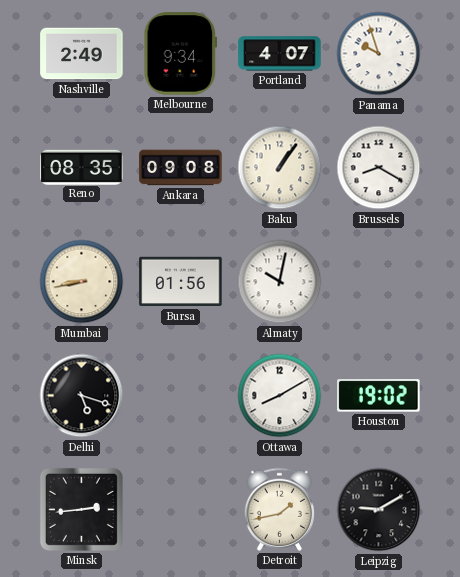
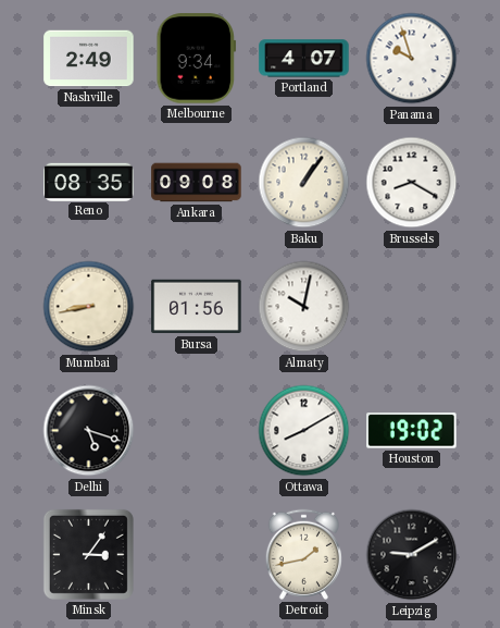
Minsk: 2:44 -> 3:06 (88, 554)
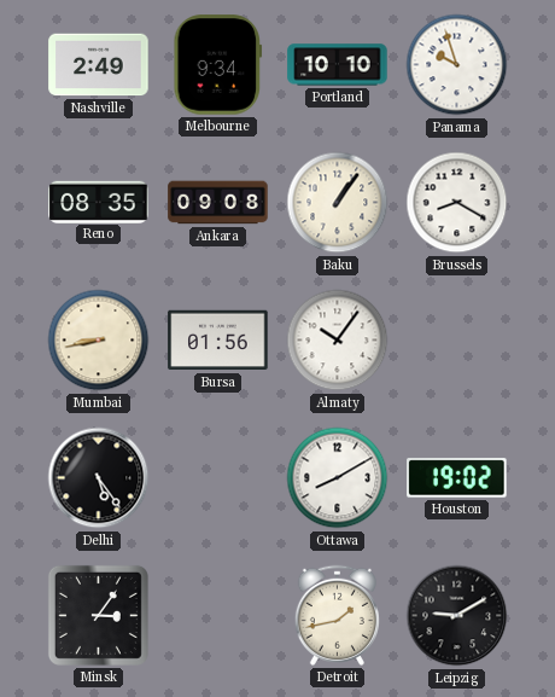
Portland: 4:07 -> 10:10 (338, 65)
Almaty: 10:02 -> 10:06 (338, 341)
Delhi: 5:18 -> 5:24 (99, 478)
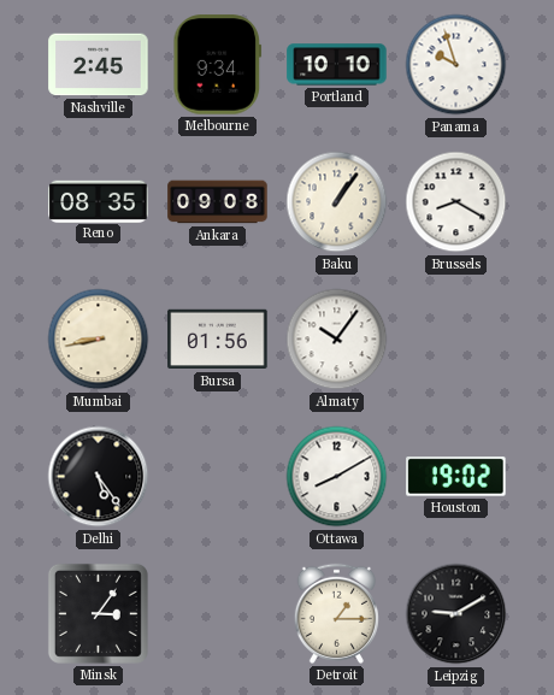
Nashville: 2:49 -> 2:45 (99, 65)
Detroit: 1:43 -> 1:15 (336, 613)
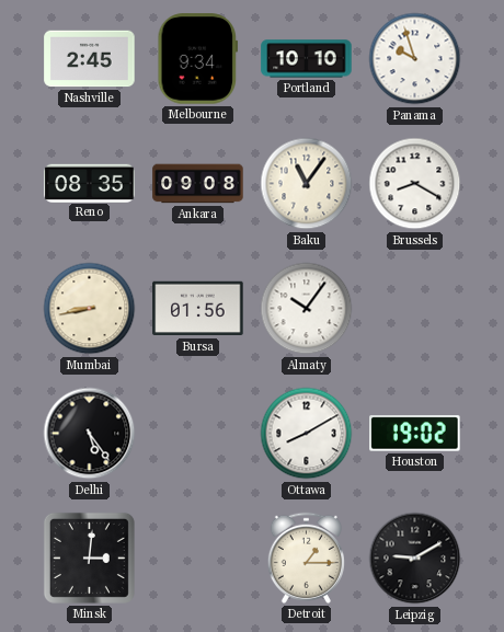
Baku: 1:06 -> 11:06 (307, 184)
Minsk: 3:06 -> 3:01 (89, 558)
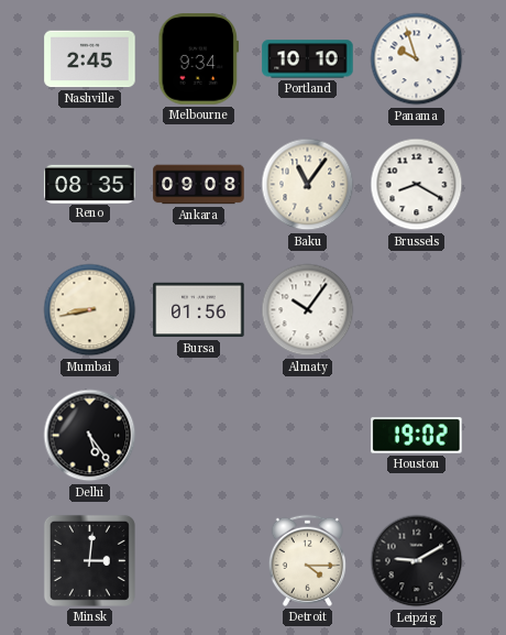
Ottawa: 8:10 -> none (307, 434)
Detroit: 1:15 -> 4:15 (307, 560)
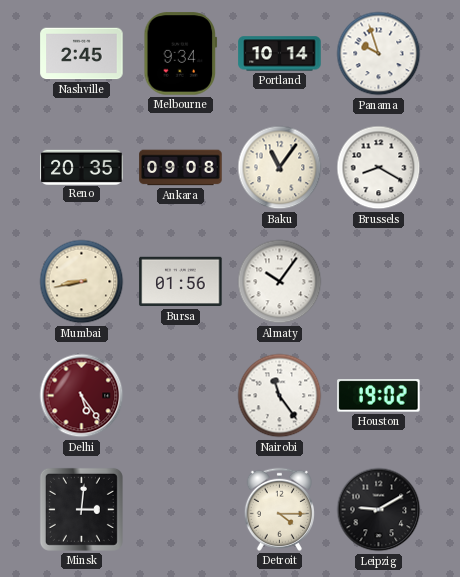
Portland: 10:10 -> 10:14 (280, 54)
Reno: 08:35 -> 20:35 (82, 167)
Delhi dial: black -> burgundy (82, 396)
Nairobi: none -> 11:24 (280, 396)
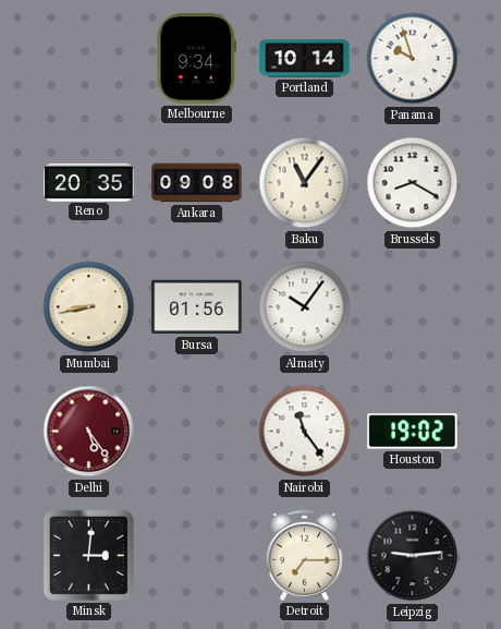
Nashville: 2:45 -> none (82, 54)
Detroit: 4:15 -> 7:15 (304, 555)
Leipzig: 9:10 -> 9:14 (413, 556)
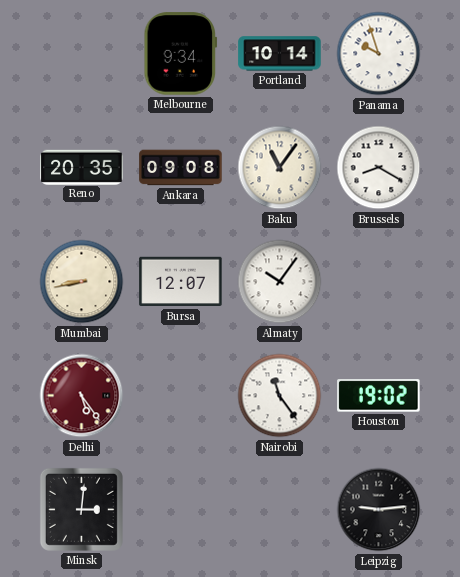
Bursa: 01:56 -> 12:07 (181, 282)
Detroit: 7:15 -> none (304, 555)
